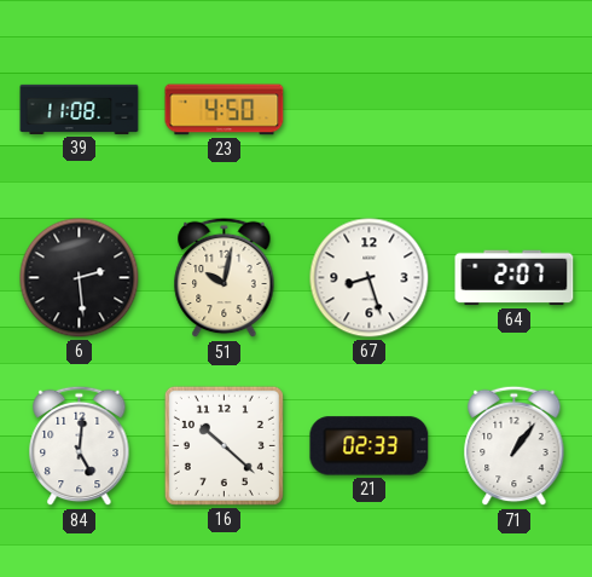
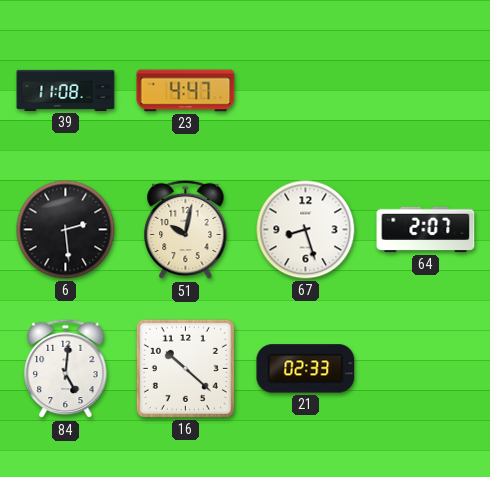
23: 4:50 -> 4:47 (186, 91)
71: 1:06 -> none (515, 446)
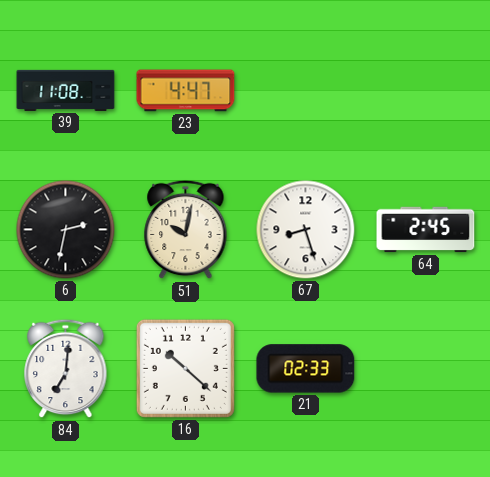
6: 2:29 -> 2:32 (66, 230)
64: 2:07 -> 2:45 (426, 230)
84: 5:01 -> 7:01 (66, 369)
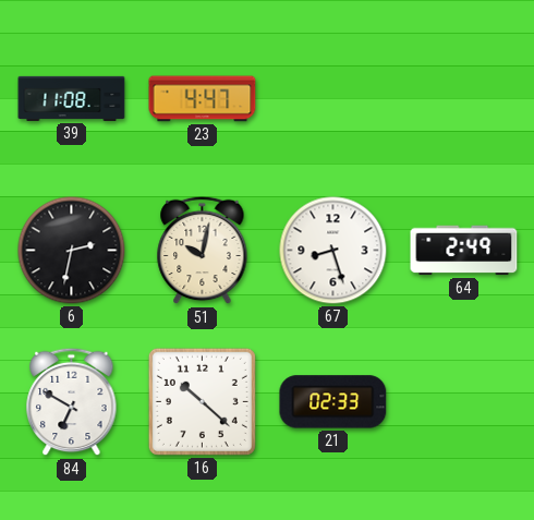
64: 2:45 -> 2:49 (464, 251)
84: 7:01 -> 6:50 (72, 402)
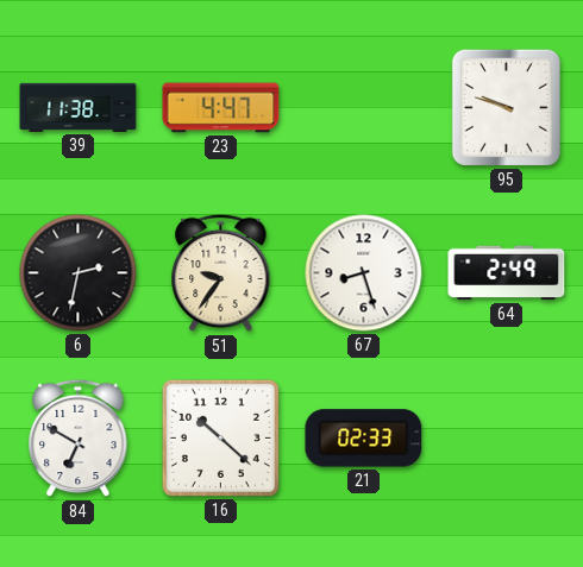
39: 11:08 -> 11:38 (79, 107)
95: none -> 9:48 (506, 107)
51: 10:02 -> 9:36 (221, 273)
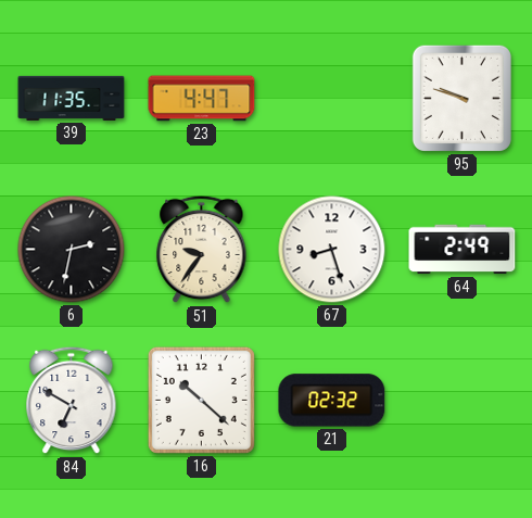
39: 11:38 -> 11:35 (72, 98)
21: 02:33 -> 02:32 (332, 401)
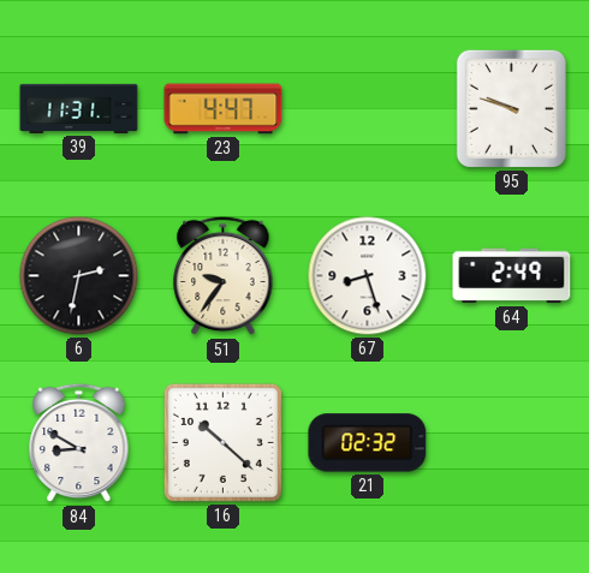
39: 11:35 -> 11:31 (79, 108)
84: 6:50 -> 8:50 (79, 443)
